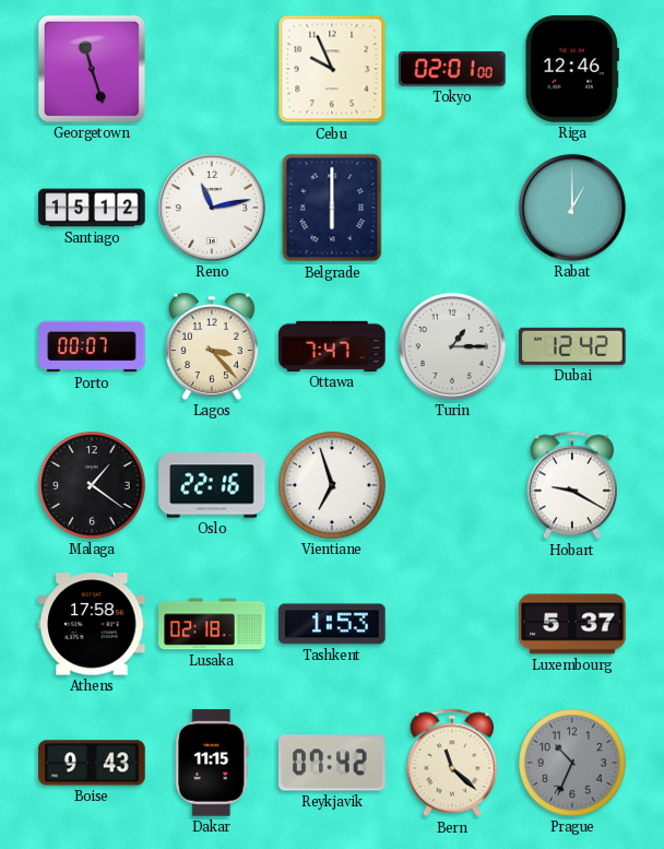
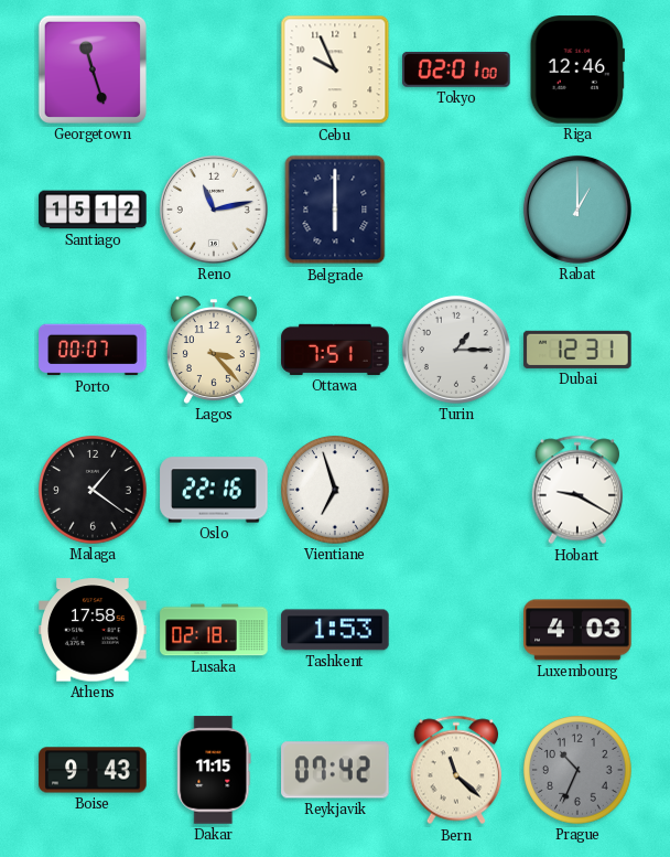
Ottawa: 7:47 -> 7:51 (335, 350)
Dubai: 12:42 -> 12:31 (577, 350)
Luxembourg: 5:37 -> 4:03 (577, 630)
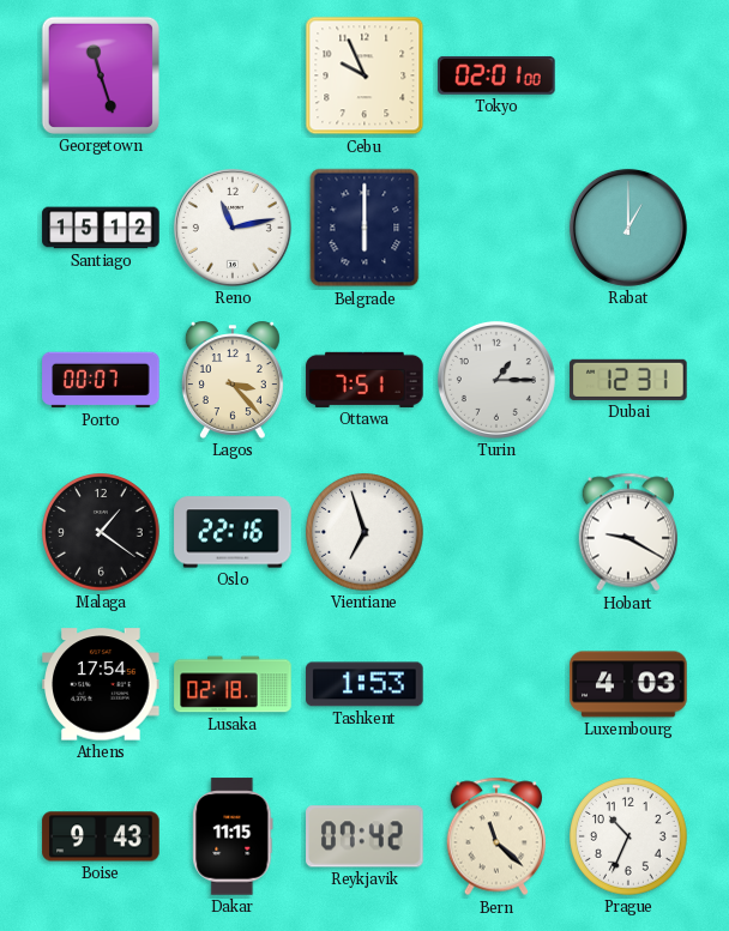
Riga: 12:46 -> none (577, 69)
Athens: 17:58 -> 17:54 (101, 684)
Prague dial: grey -> white (628, 836)
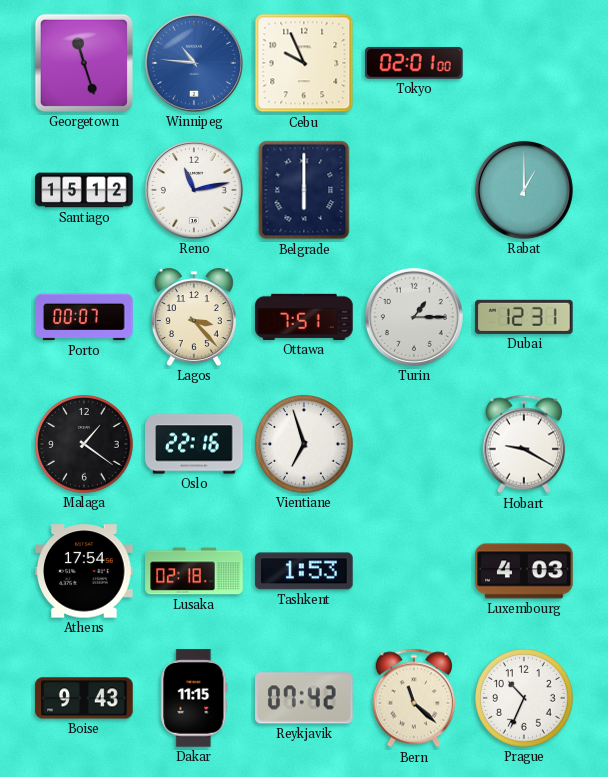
Winnipeg: none -> 10:46 (194, 63)
